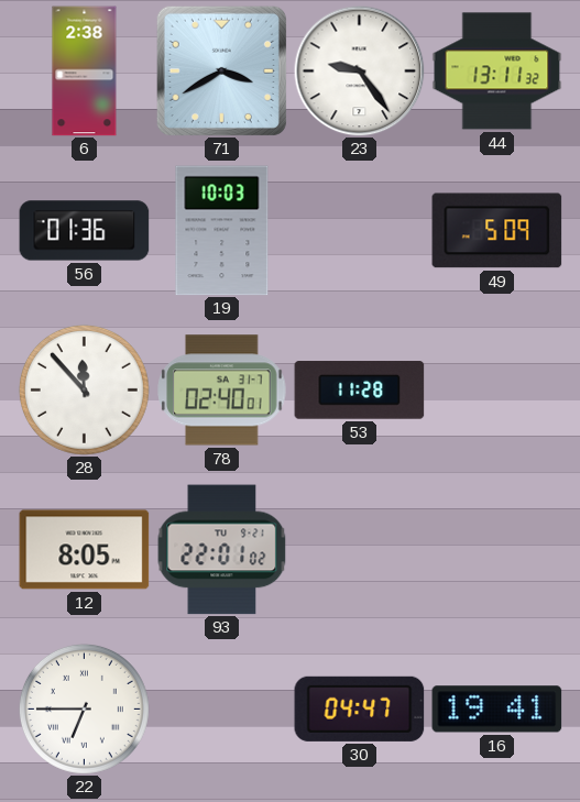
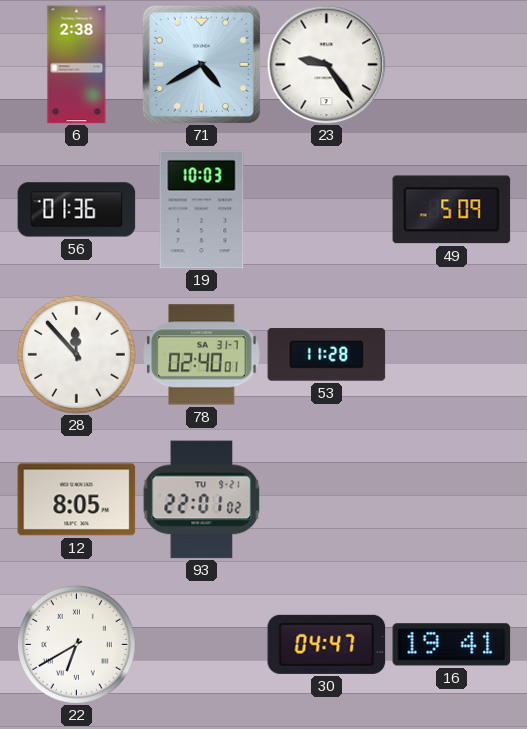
71: 3:40 -> 4:40 (201, 64)
44: 13:11 -> none (497, 72)
22: 6:45 -> 6:40 (76, 644)
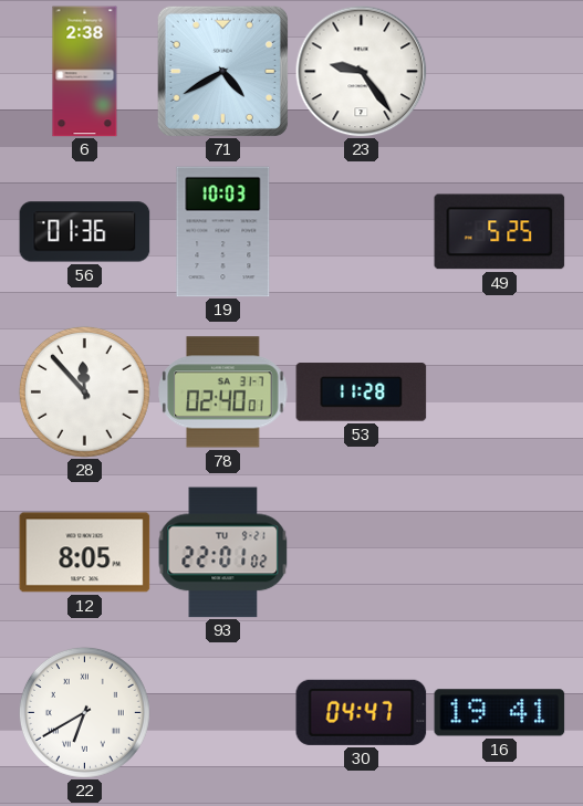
49: 5:09 -> 5:25 (500, 232)
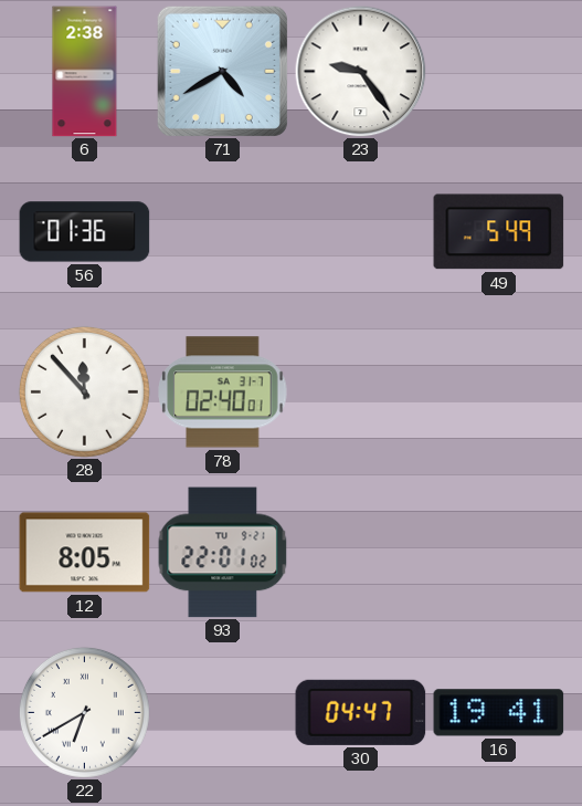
19: 10:03 -> none (223, 232)
49: 5:25 -> 5:49 (499, 232)
53: 11:28 -> none (362, 392)
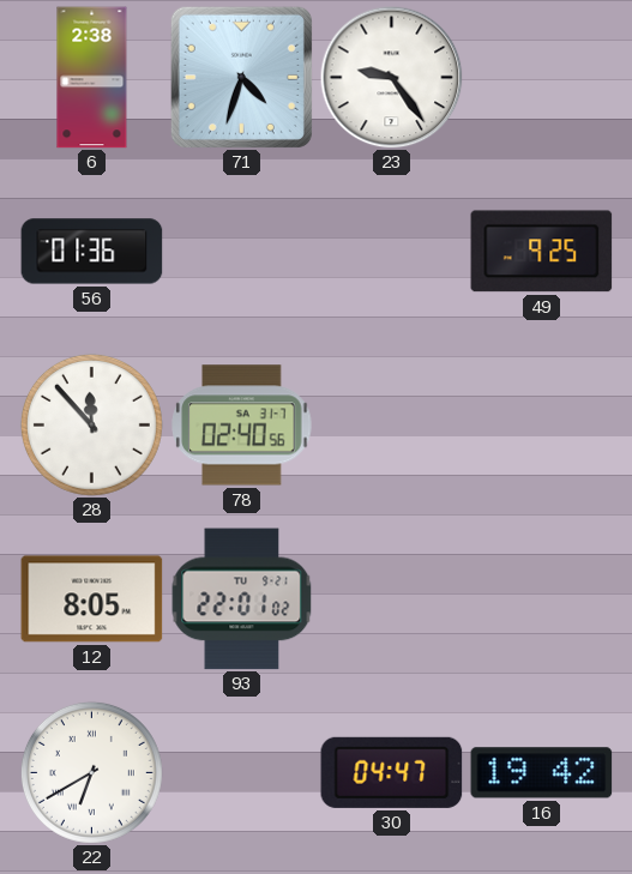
71: 4:40 -> 4:33 (241, 77)
49: 5:49 -> 9:25 (542, 252)
78: 02:40:01 -> 02:40:56 (242, 426)
16: 19:41 -> 19:42 (542, 773)
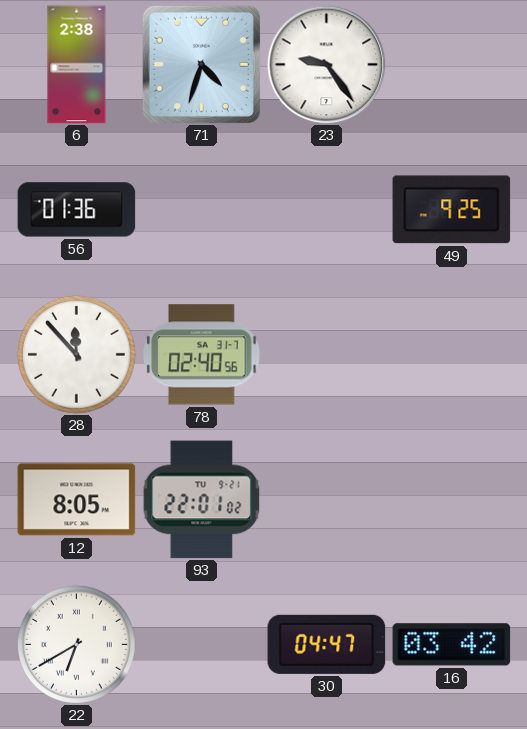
16: 19:42 -> 03:42 (452, 645)
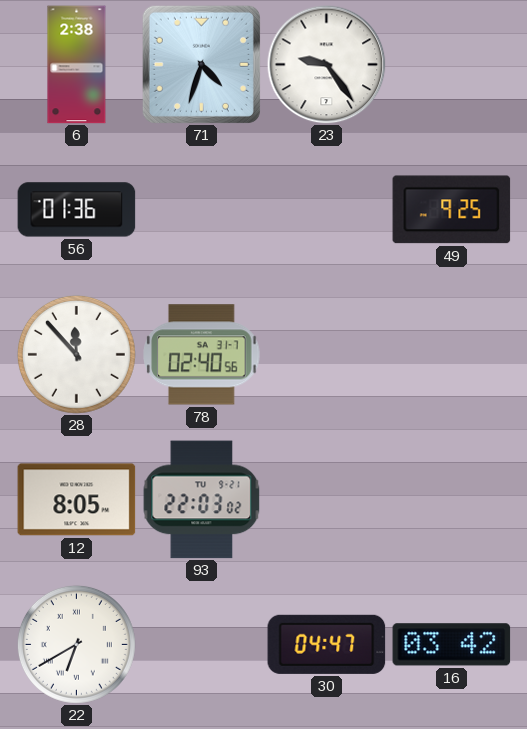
93: 22:01 -> 22:03 (202, 500)
